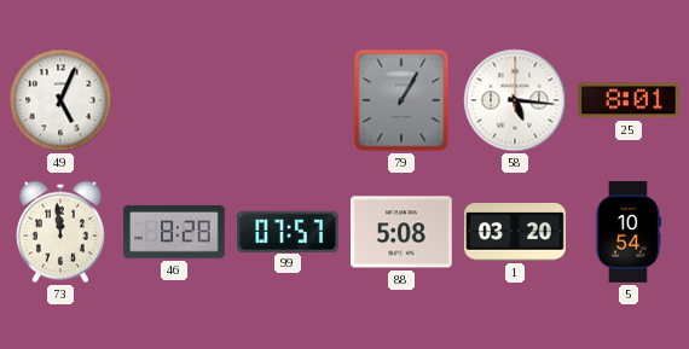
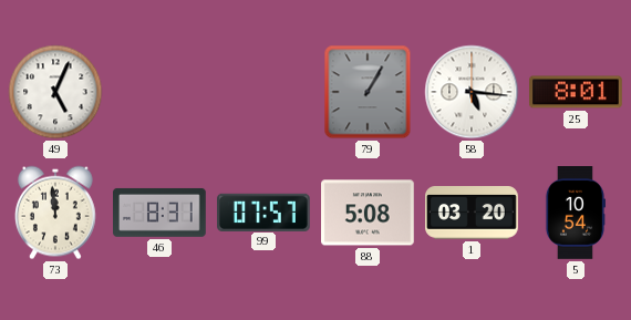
46: 8:28 -> 8:31 (161, 213)
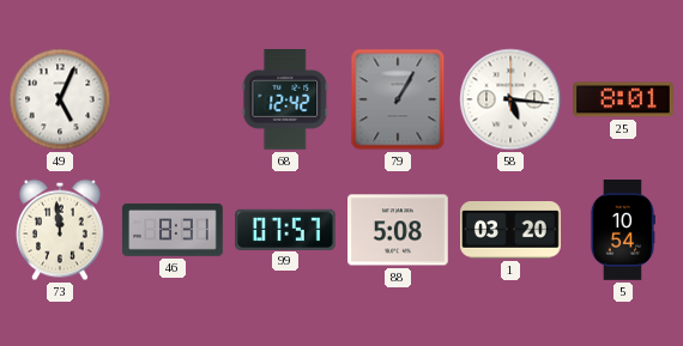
68: none -> 12:42 (285, 101)
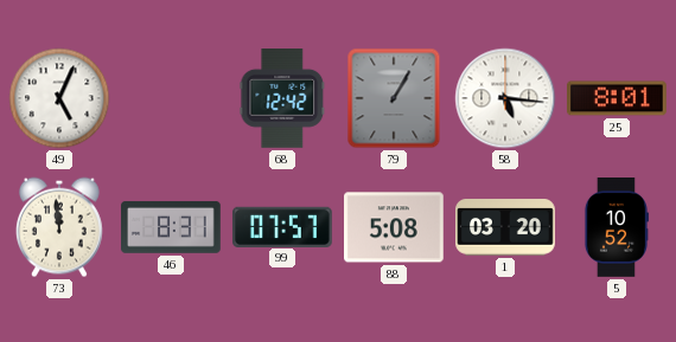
5: 10:54 -> 10:52 (616, 228)
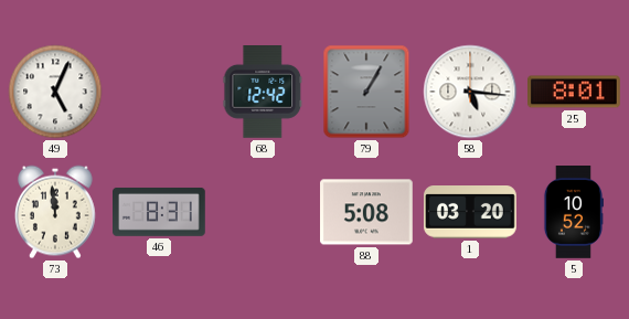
99: 07:57 -> none (283, 226)
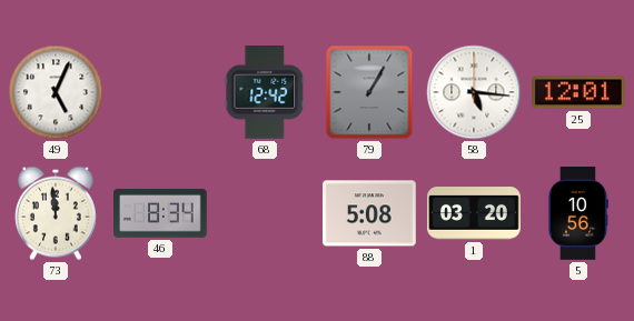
25: 8:01 -> 12:01 (579, 92)
46: 8:31 -> 8:34 (161, 213)
5: 10:52 -> 10:56 (577, 214)
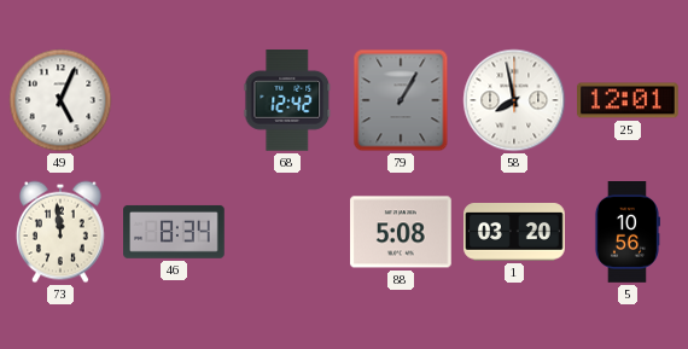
58: 5:16 -> 7:58 (514, 100)
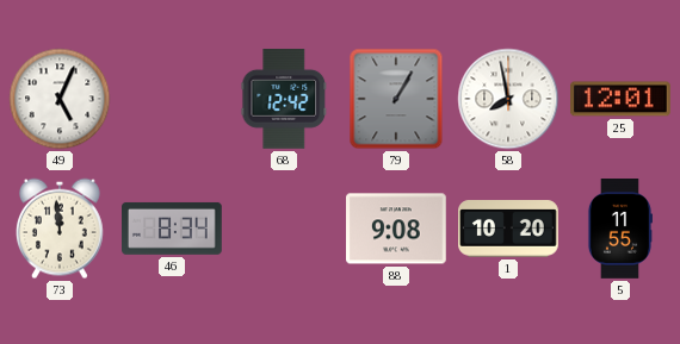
88: 5:08 -> 9:08 (397, 229)
1: 03:20 -> 10:20 (509, 229)
5: 10:56 -> 11:55 (619, 230)
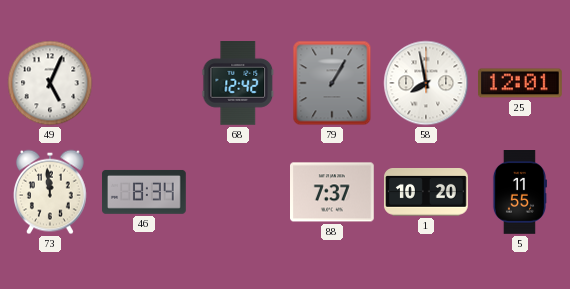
88: 9:08 -> 7:37 (333, 192)
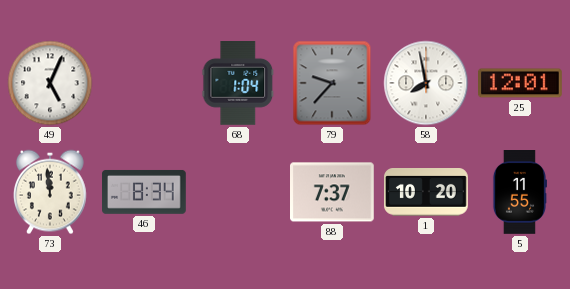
68: 12:42 -> 1:04 (238, 84)
79: 1:05 -> 9:37 (332, 83)
